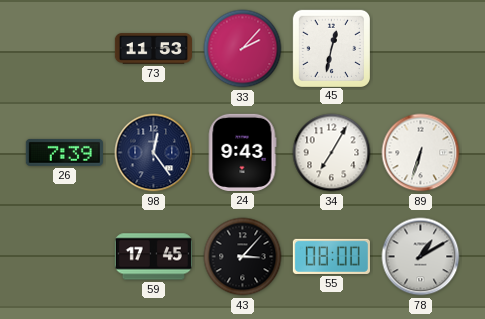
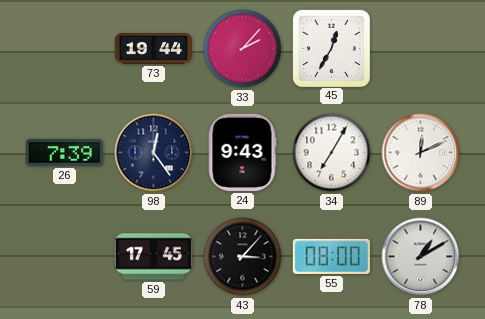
73: 11:53 -> 19:44 (153, 49)
45: 12:32 -> 12:35 (331, 48)
89: 6:33 -> 12:11 (421, 153)
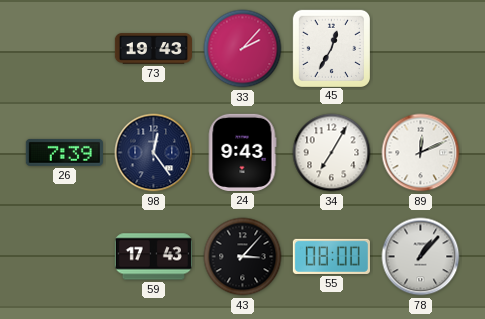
73: 19:44 -> 19:43 (153, 49)
59: 17:45 -> 17:43 (153, 257)
78: 1:10 -> 1:07 (421, 257)
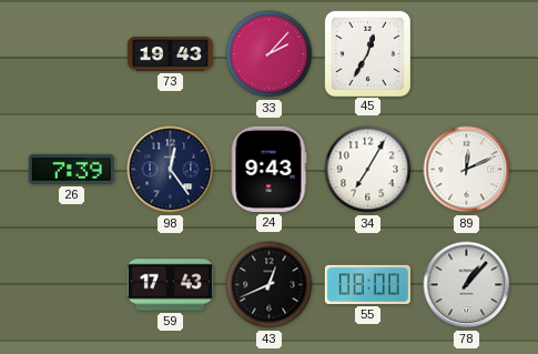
43: 3:07 -> 12:41 (270, 285)
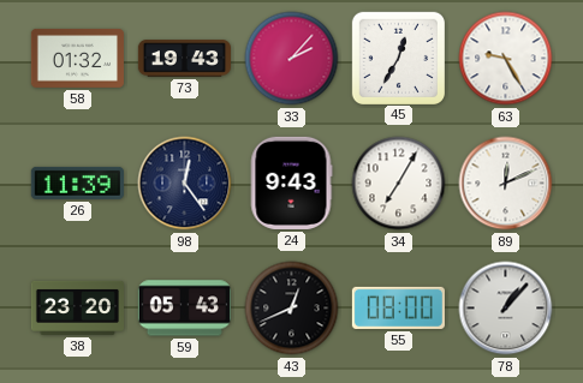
58: none -> 01:32 (77, 59)
63: none -> 9:25 (506, 59)
26: 7:39 -> 11:39 (77, 182)
38: none -> 23:20 (77, 307)
59: 17:43 -> 05:43 (184, 309)
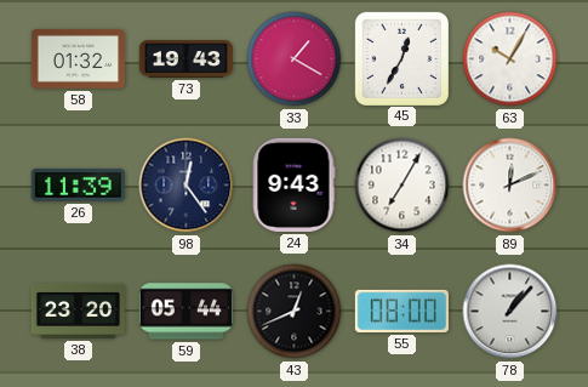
33: 2:07 -> 1:20 (295, 59)
63: 9:25 -> 10:05 (510, 59)
59: 05:43 -> 05:44 (185, 312)
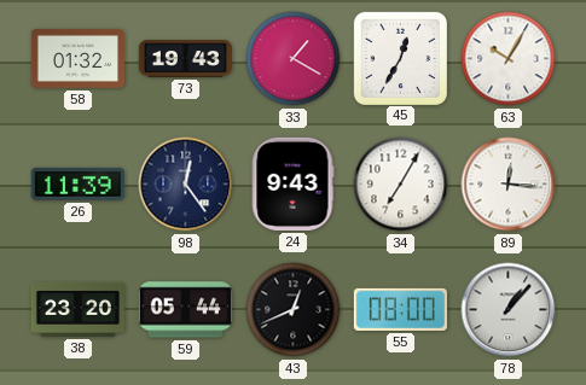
89: 12:11 -> 12:16 (509, 185)
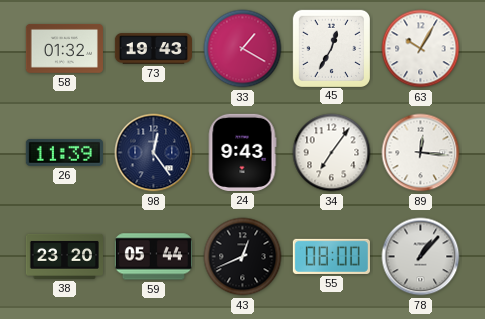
34: 7:05 -> 7:06 (332, 153)
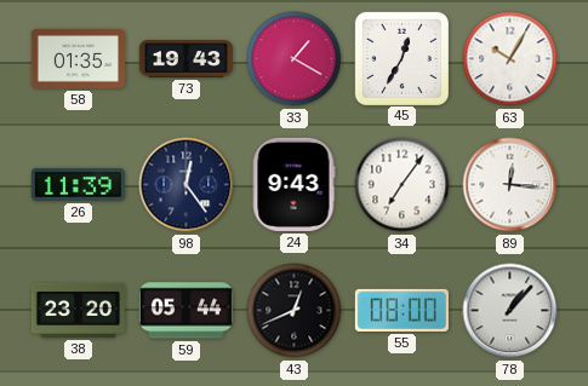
58: 01:32 -> 01:35 (78, 59)
